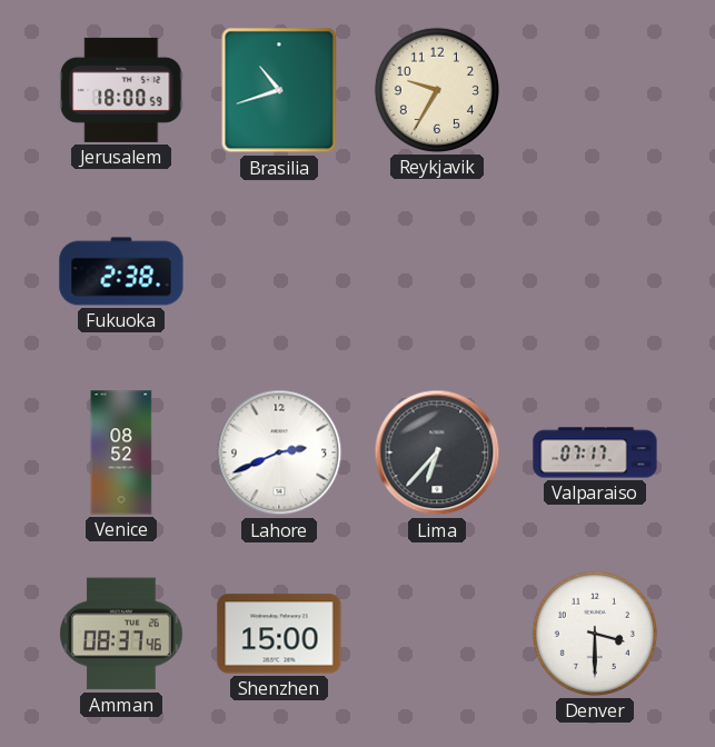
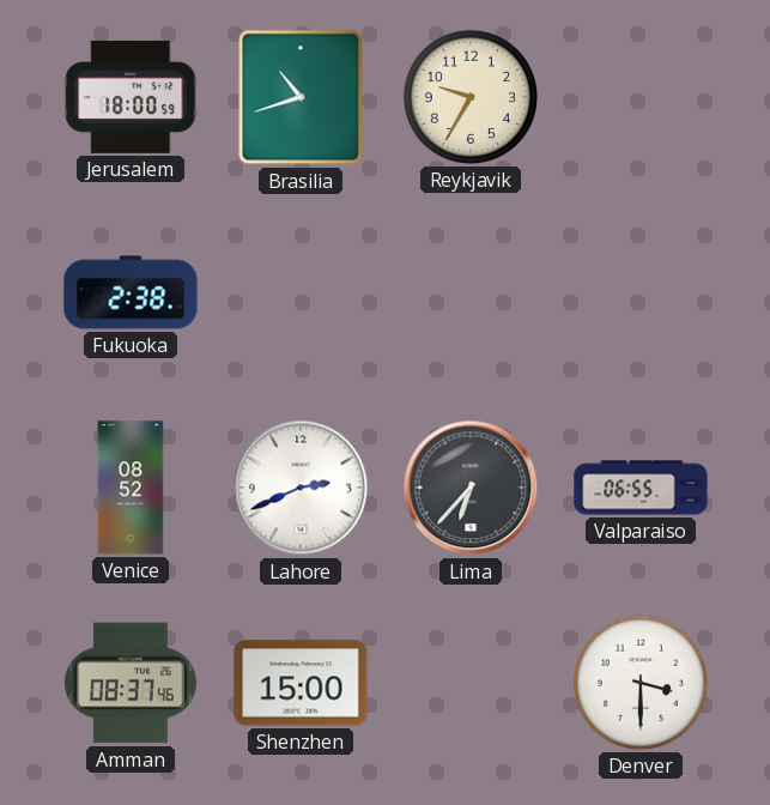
Valparaiso: 07:17 -> 06:55 (641, 488)
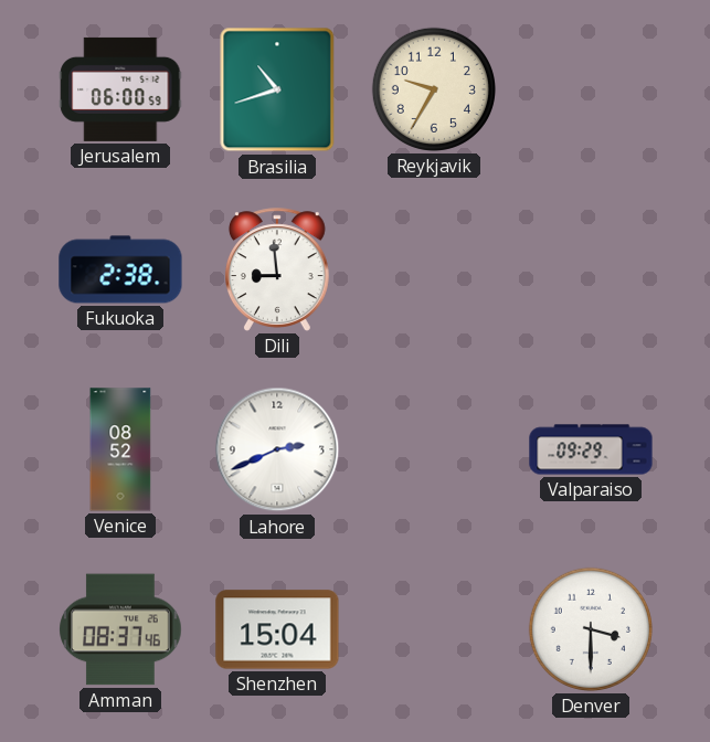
Jerusalem: 18:00 -> 06:00 (120, 89)
Dili: none -> 8:59 (277, 269)
Lima: 6:37 -> none (471, 488)
Valparaiso: 06:55 -> 09:29 (591, 449)
Shenzhen: 15:00 -> 15:04 (277, 629)
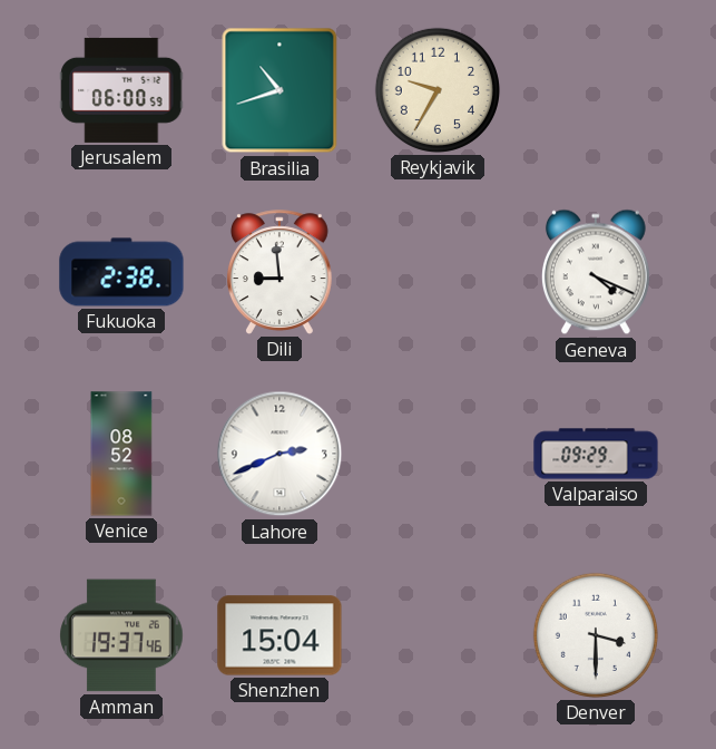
Geneva: none -> 4:19 (596, 272)
Amman: 08:37 -> 19:37 (121, 635)
